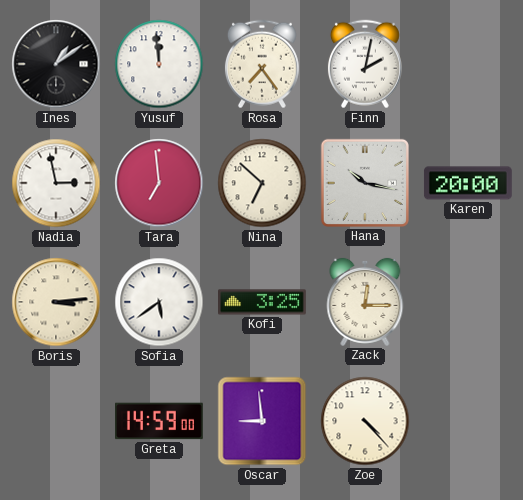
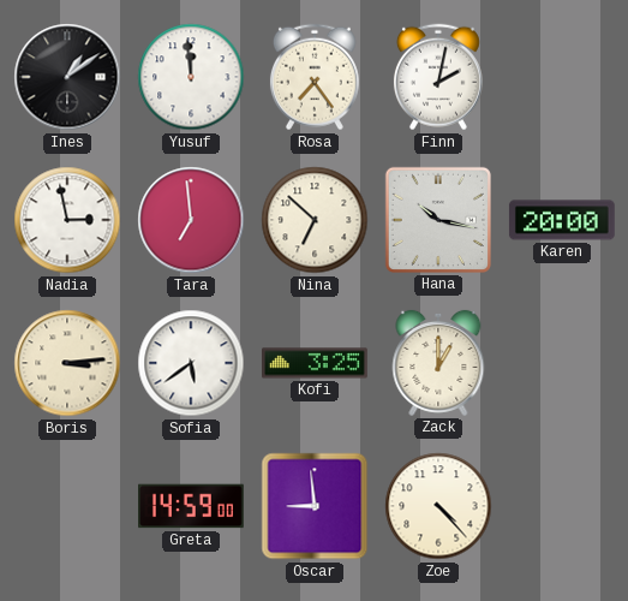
Zack: 12:15 -> 1:00 (438, 363)
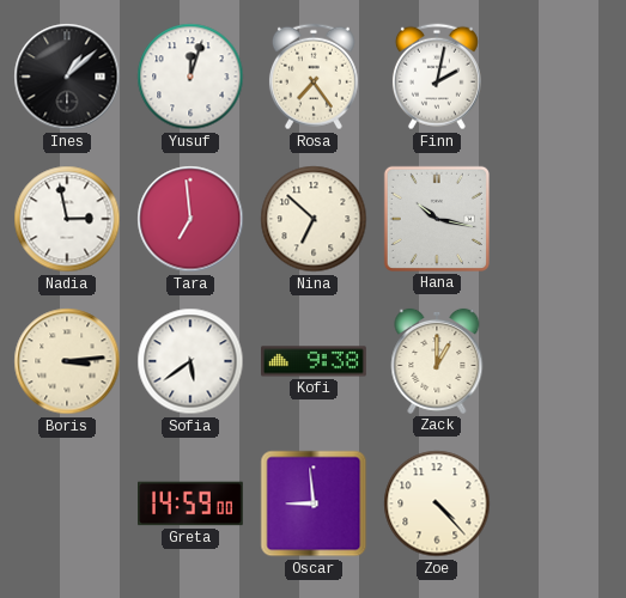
Ines: 1:09 -> 1:08 (67, 77)
Yusuf: 11:59 -> 12:03 (190, 77)
Karen: 20:00 -> none (562, 220)
Kofi: 3:25 -> 9:38 (315, 361)
